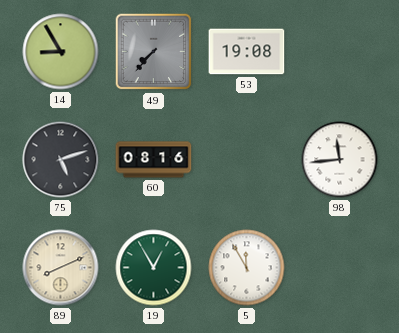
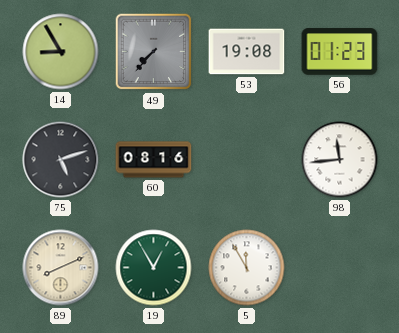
56: none -> 01:23 (340, 52)
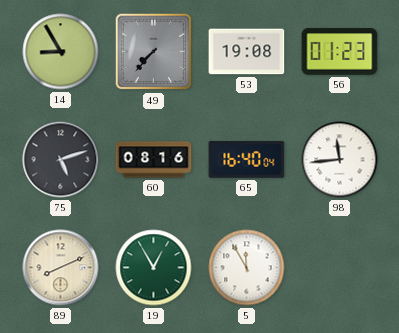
65: none -> 16:40 (247, 160)
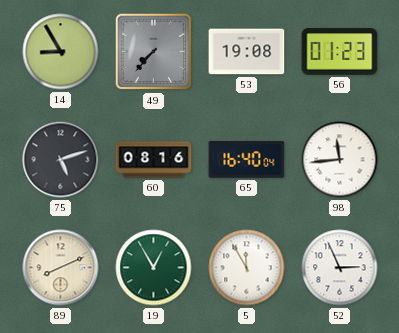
52: none -> 2:56 (340, 268)
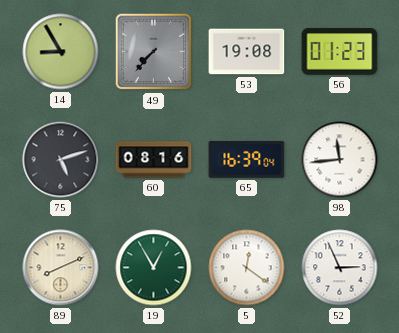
65: 16:40 -> 16:39 (247, 160)
5: 11:55 -> 12:21 (247, 268)
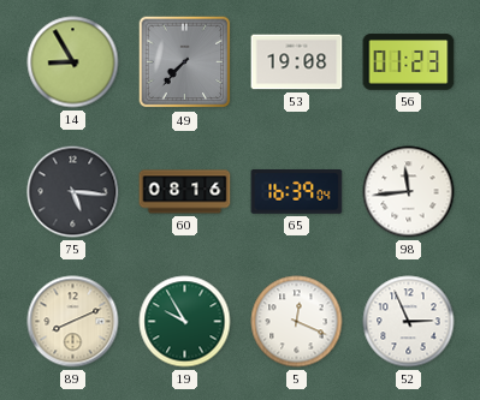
75: 5:12 -> 5:16 (73, 192)
19: 12:55 -> 9:55 (185, 322)
5: 12:21 -> 12:19 (297, 322)
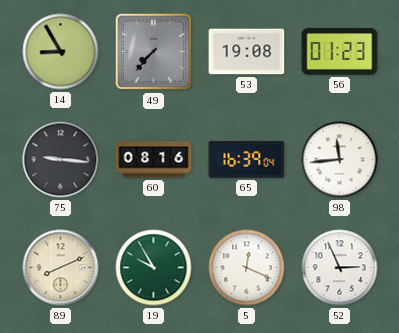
75: 5:16 -> 9:16 (61, 160)
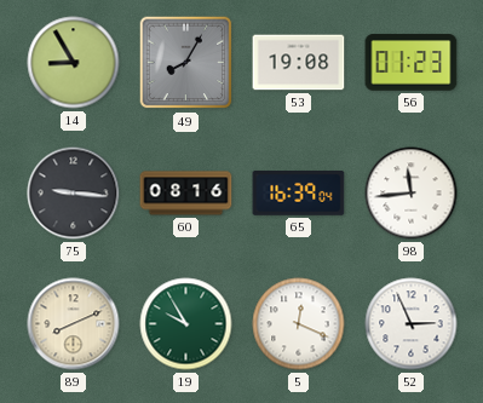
49: 7:37 -> 8:05 (186, 63)
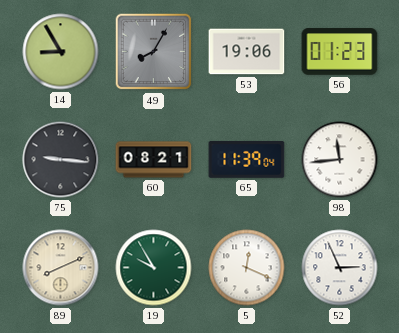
53: 19:08 -> 19:06 (247, 52)
60: 08:16 -> 08:21 (154, 160)
65: 16:39 -> 11:39 (247, 160)
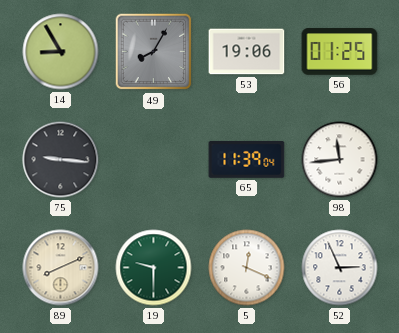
56: 01:23 -> 01:25 (340, 52)
60: 08:21 -> none (154, 160)
19: 9:55 -> 9:30 (154, 268)
